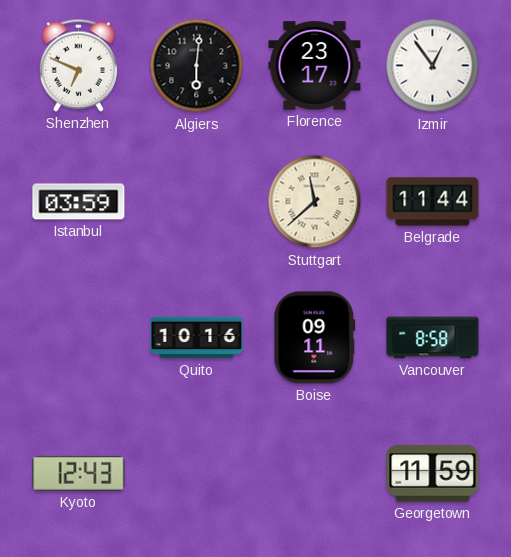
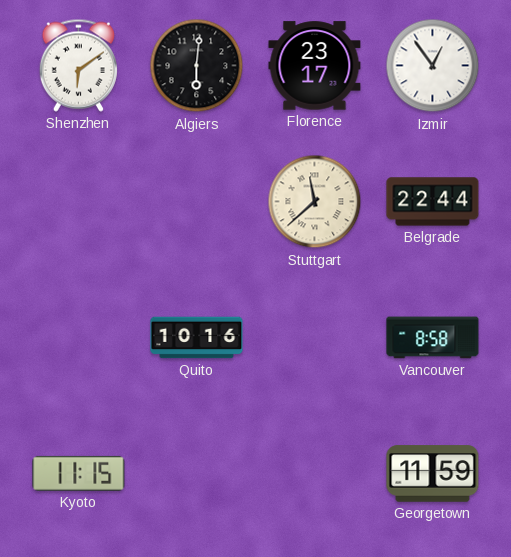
Shenzhen: 6:49 -> 6:09 (78, 65)
Istanbul: 03:59 -> none (79, 202)
Belgrade: 11:44 -> 22:44 (433, 202)
Boise: 09:11 -> none (315, 338)
Kyoto: 12:43 -> 11:15 (79, 473)
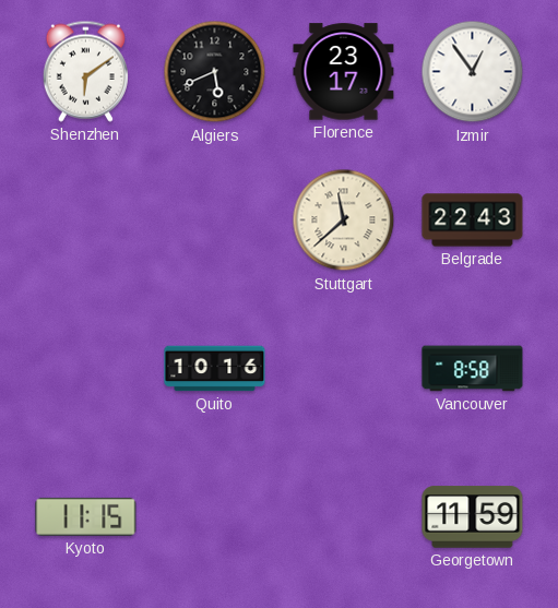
Algiers: 6:01 -> 5:41 (215, 72)
Belgrade: 22:44 -> 22:43 (473, 220)
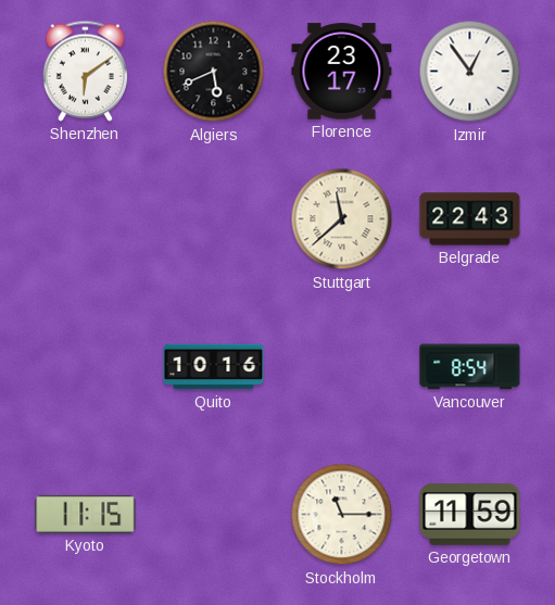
Vancouver: 8:58 -> 8:54 (470, 367)
Stockholm: none -> 11:15 (342, 515)
